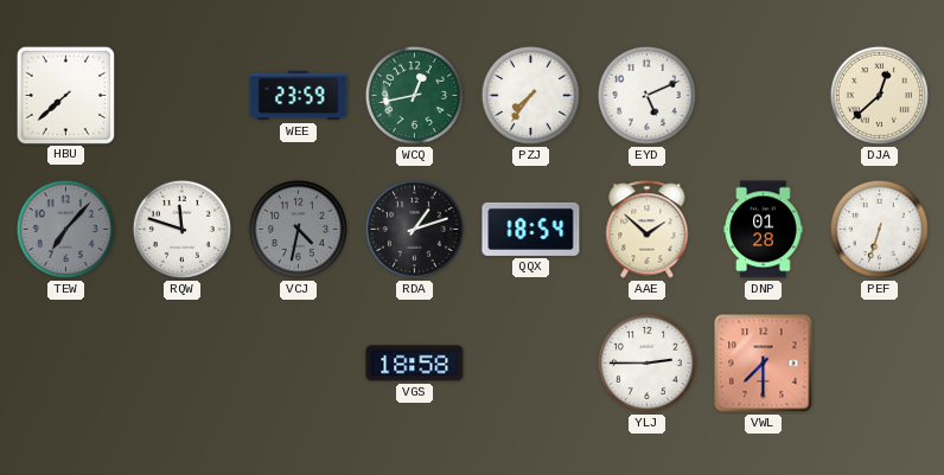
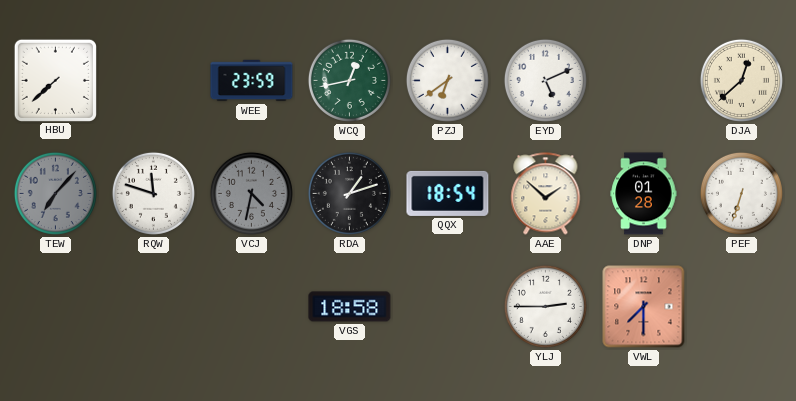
PZJ: 7:36 -> 6:39 (447, 80)
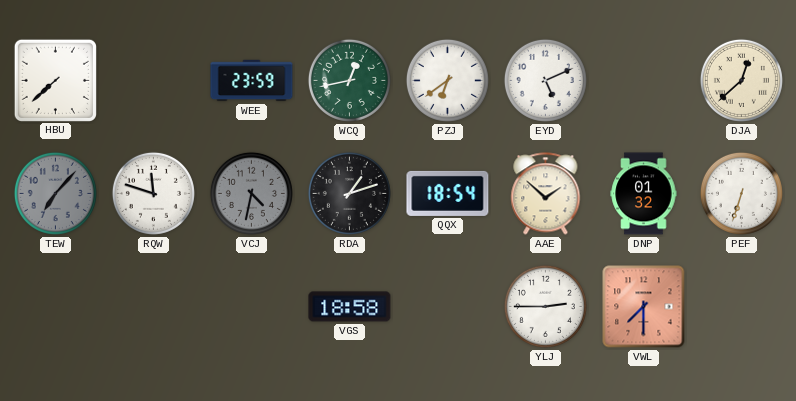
DNP: 01:28 -> 01:32 (644, 194)
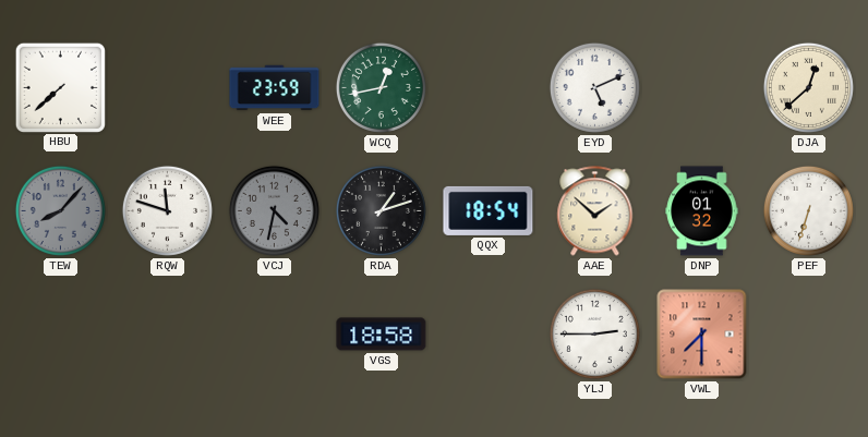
PZJ: 6:39 -> none (447, 80)
TEW: 7:07 -> 8:07 (60, 210)
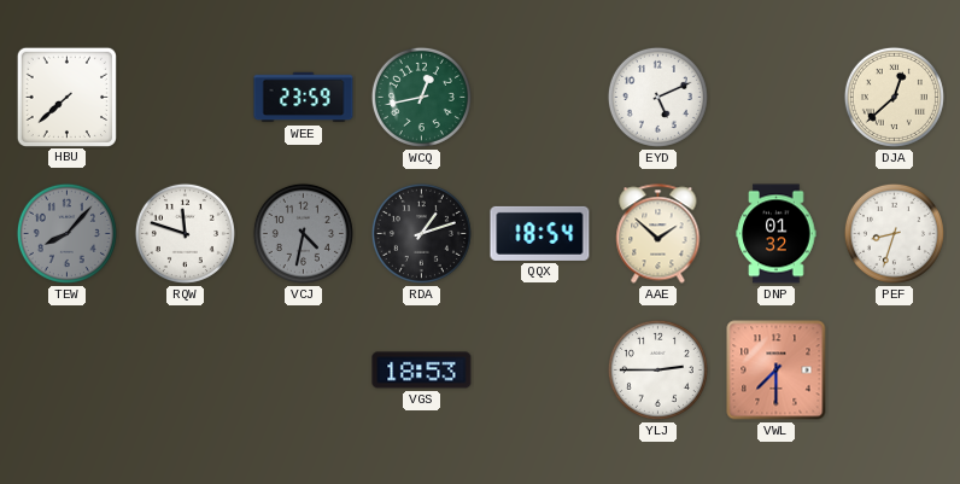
PEF: 6:33 -> 8:33 (894, 233)
VGS: 18:58 -> 18:53 (422, 371)
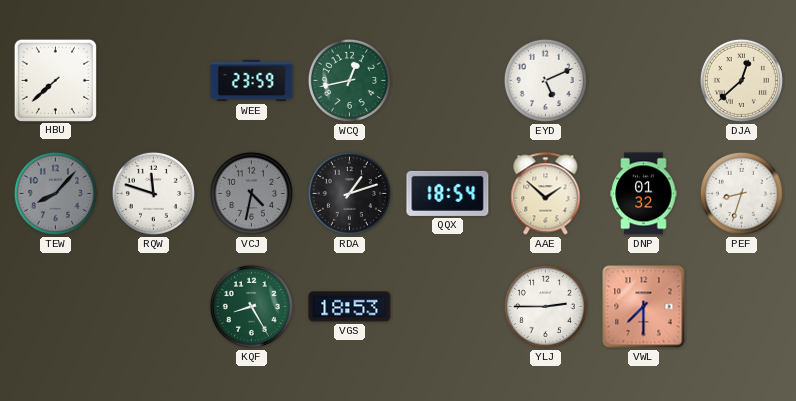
KQF: none -> 8:25 (251, 306)
